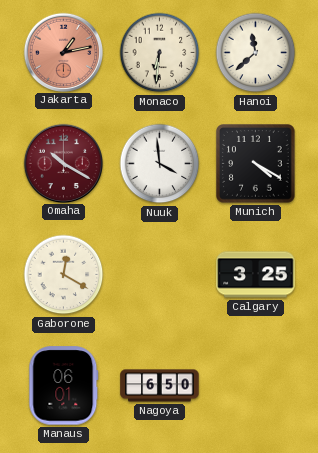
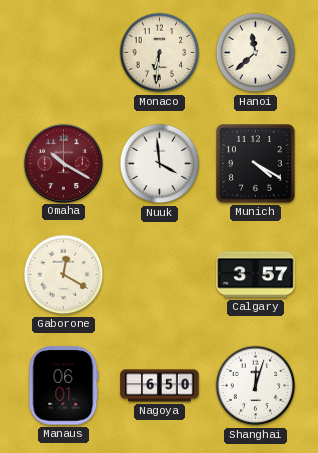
Jakarta: 1:13 -> none (63, 52)
Calgary: 3:25 -> 3:57 (256, 275)
Shanghai: none -> 12:03 (256, 386)
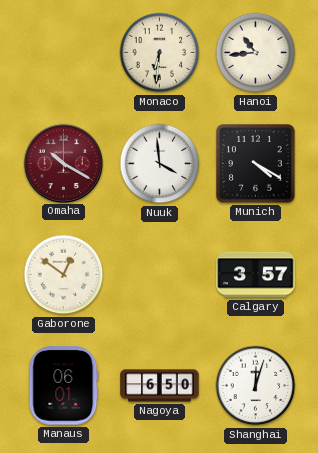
Hanoi: 11:38 -> 10:44 (256, 53)
Gaborone: 12:20 -> 12:51 (64, 275)
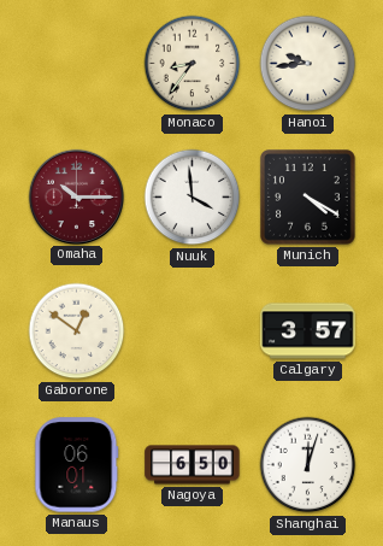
Monaco: 6:31 -> 8:36 (193, 64)
Hanoi: 10:44 -> 9:44 (308, 64)
Omaha: 10:20 -> 10:15 (76, 196)
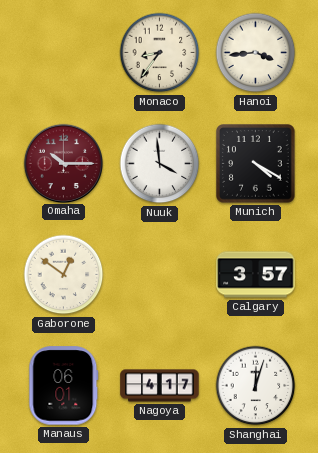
Hanoi: 9:44 -> 3:44 (256, 53)
Nagoya: 6:50 -> 4:17 (160, 386)
